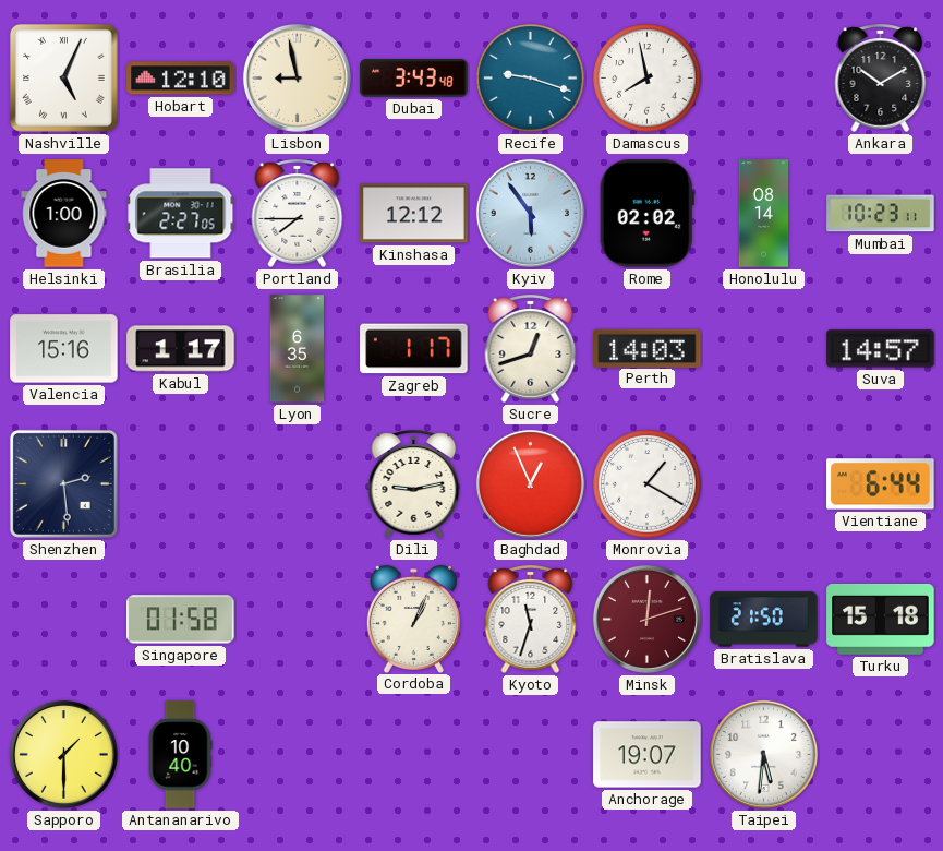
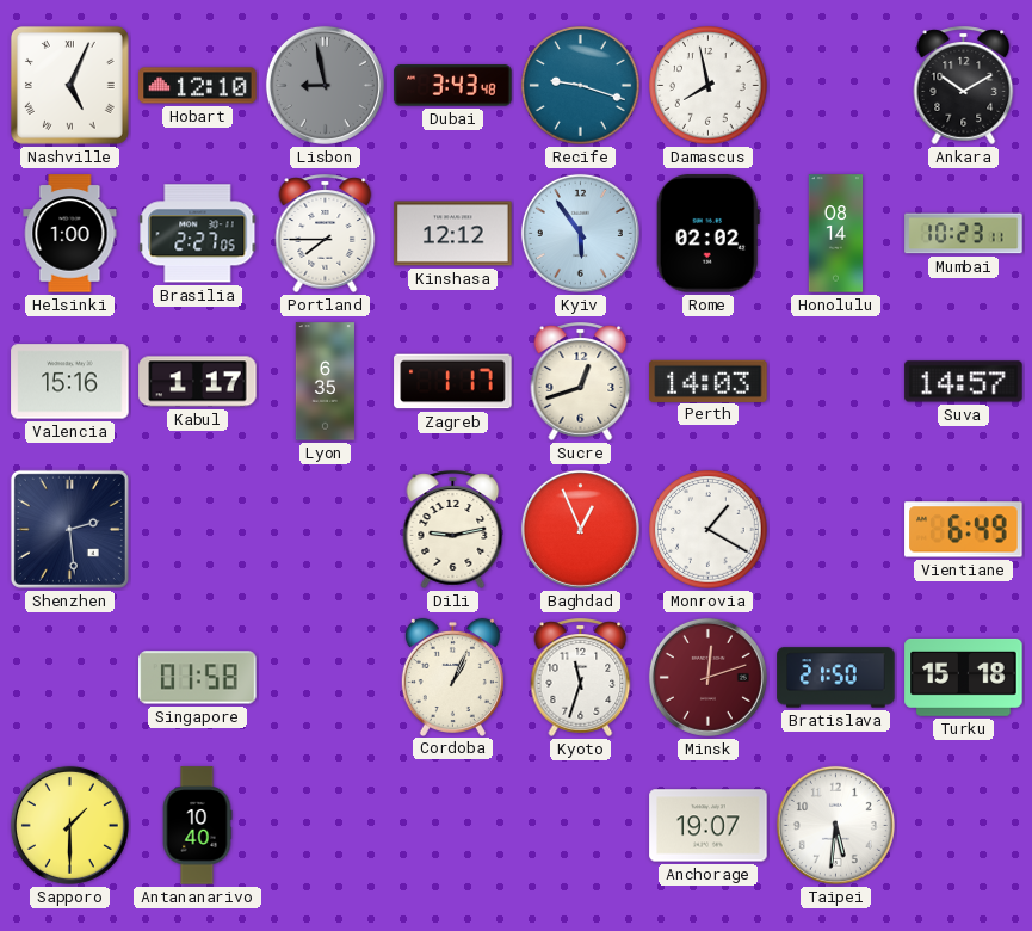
Lisbon dial: cream -> grey (325, 85)
Vientiane: 6:44 -> 6:49 (964, 530)
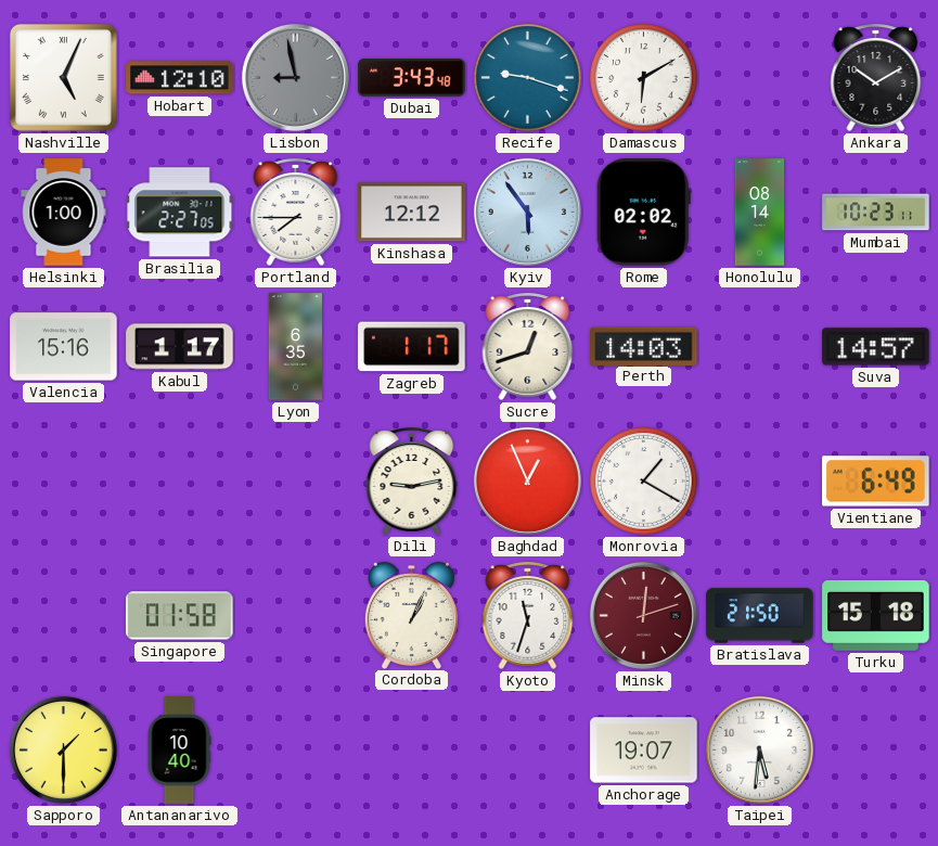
Damascus: 7:58 -> 6:10 (644, 78)
Shenzhen: 2:29 -> none (69, 529)
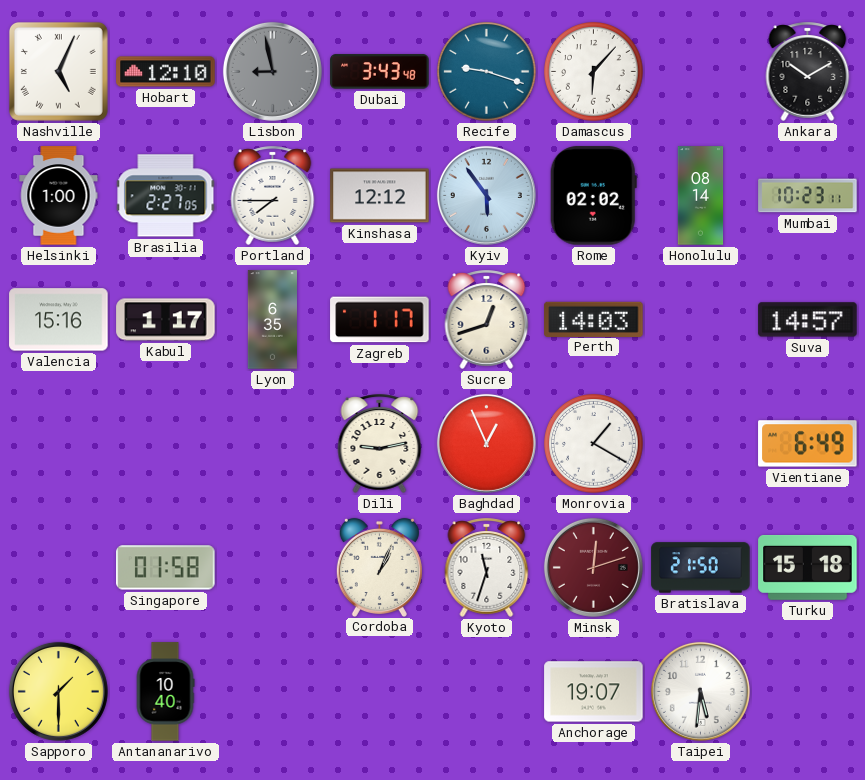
Damascus: 6:10 -> 6:07 (594, 72)
